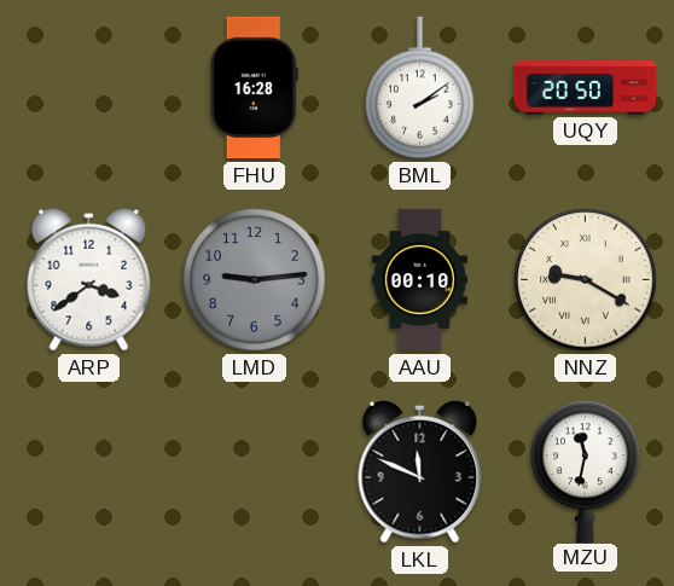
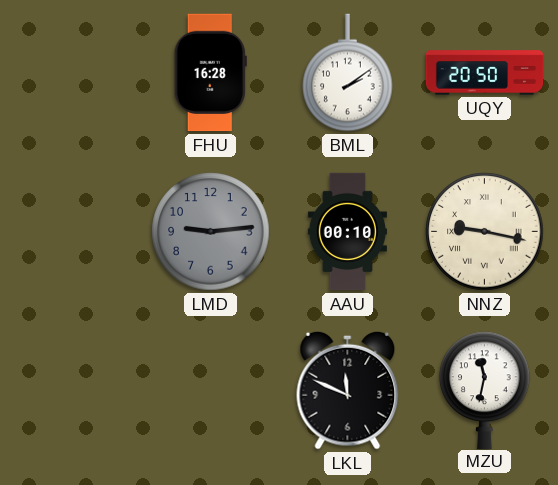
ARP: 3:39 -> none (89, 279)
NNZ: 9:20 -> 9:17 (485, 232)
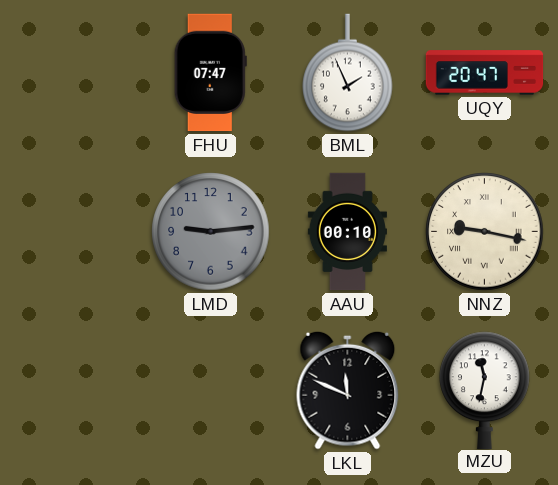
FHU: 16:28 -> 07:47 (210, 73)
BML: 2:09 -> 1:56 (348, 73)
UQY: 20:50 -> 20:47 (485, 73)
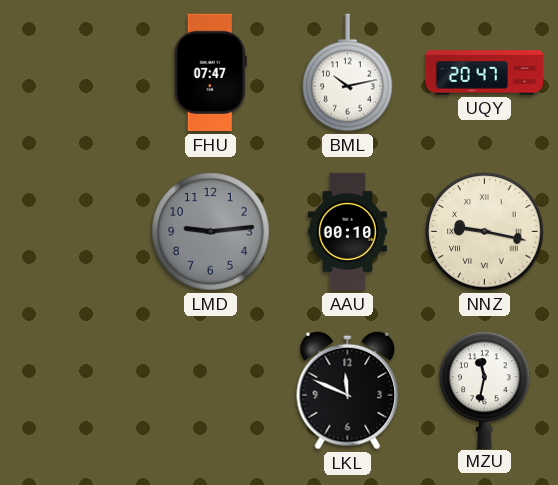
BML: 1:56 -> 10:13 (348, 73)
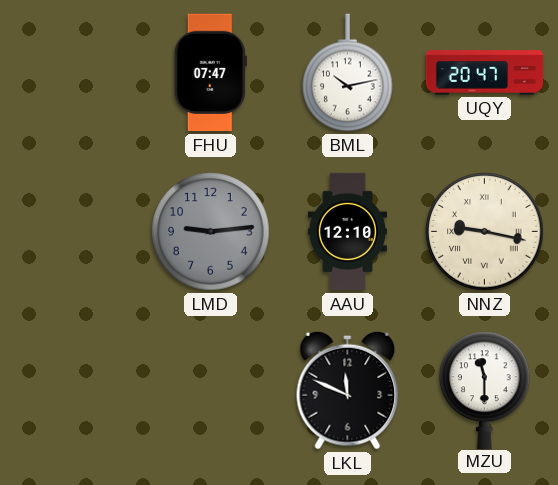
AAU: 00:10 -> 12:10 (347, 232)
MZU: 11:32 -> 11:30 (485, 390)
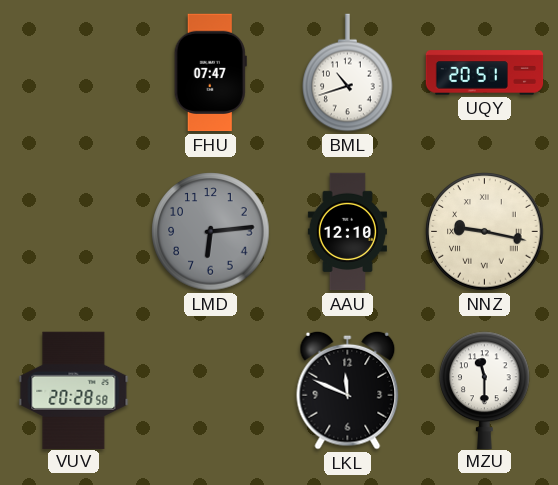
BML: 10:13 -> 10:42 (348, 73)
UQY: 20:47 -> 20:51 (485, 73)
LMD: 9:14 -> 6:14 (211, 232)
VUV: none -> 20:28 (74, 390)
